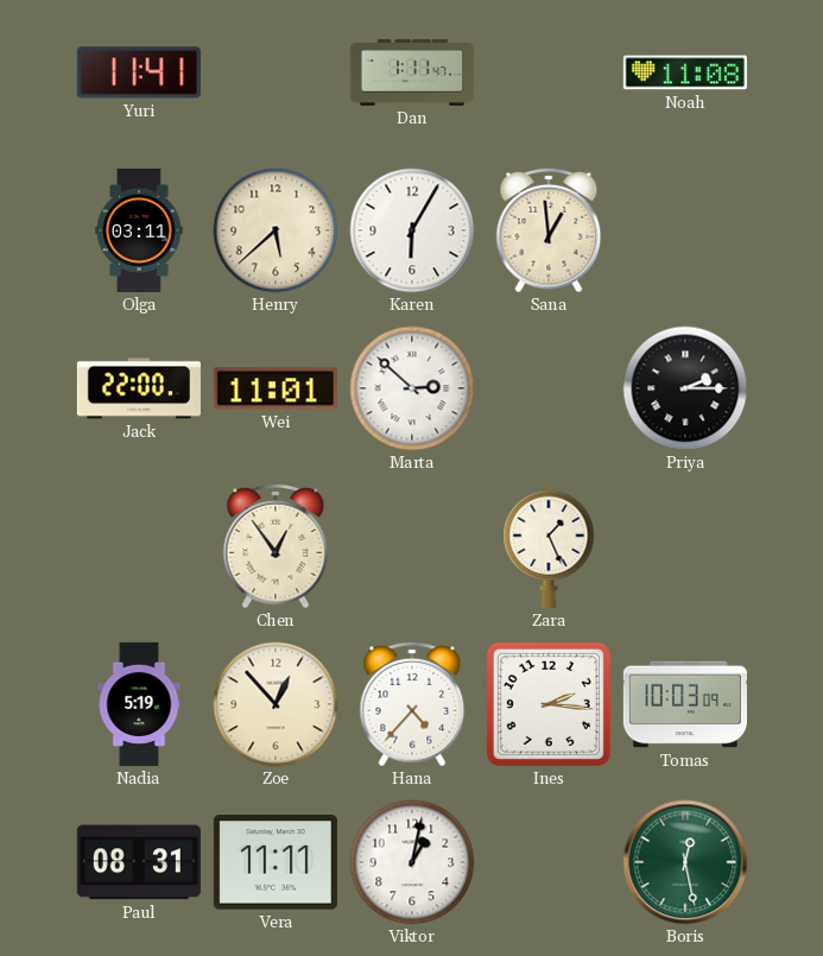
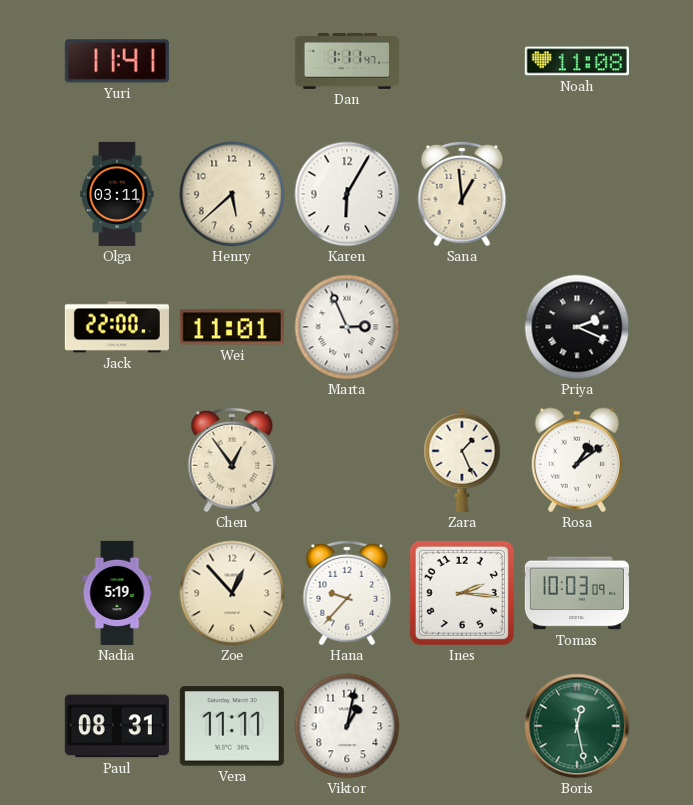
Marta: 2:52 -> 2:56 (347, 327)
Priya: 2:15 -> 2:19 (577, 327)
Rosa: none -> 1:09 (577, 460)
Hana: 4:37 -> 9:37 (347, 593)
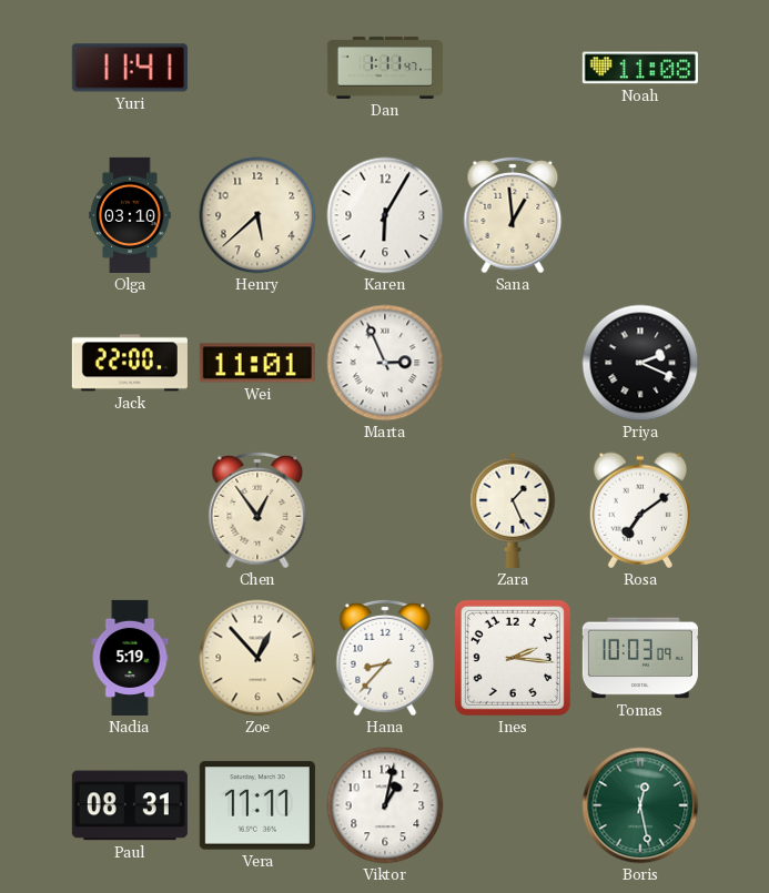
Olga: 03:11 -> 03:10 (130, 215)
Rosa: 1:09 -> 7:09 (640, 510)
Hana: 9:37 -> 8:37 (385, 658)
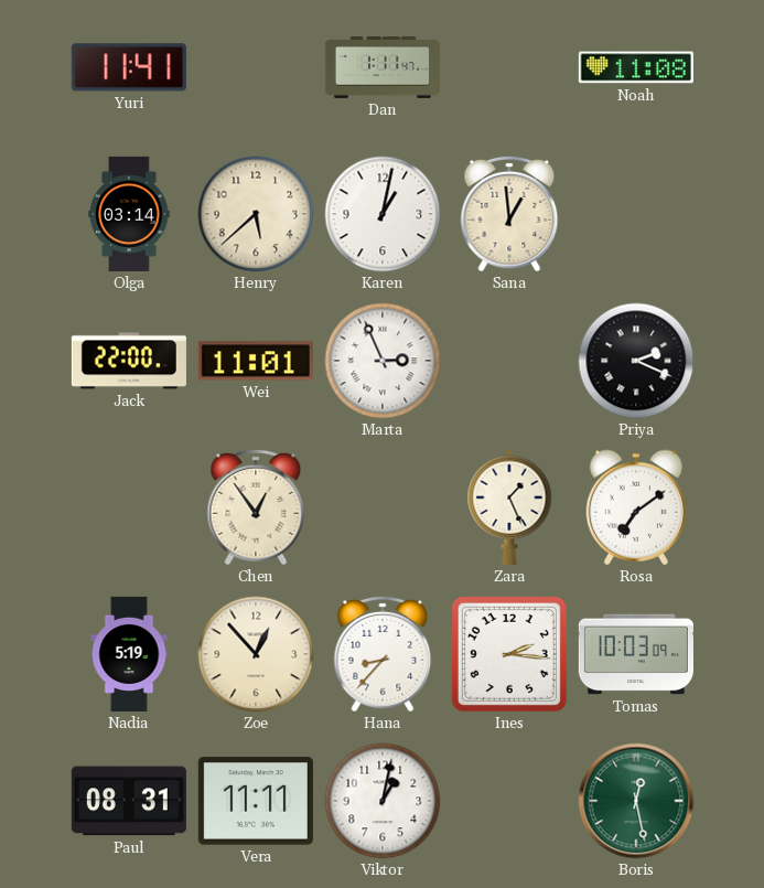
Olga: 03:10 -> 03:14 (129, 214)
Karen: 6:05 -> 1:02 (383, 214)
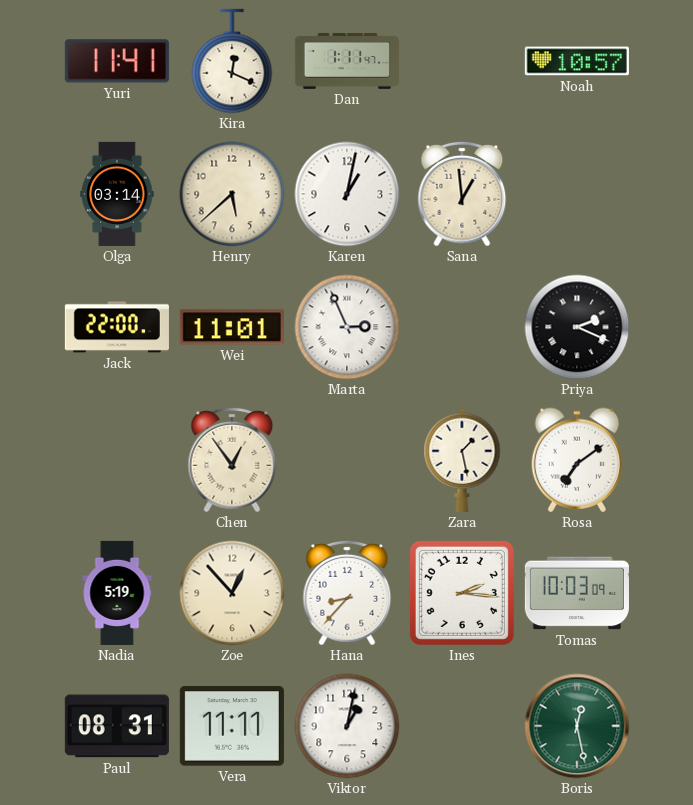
Kira: none -> 12:19 (232, 61)
Noah: 11:08 -> 10:57 (577, 61)
Zara: 1:26 -> 1:28 (462, 460)
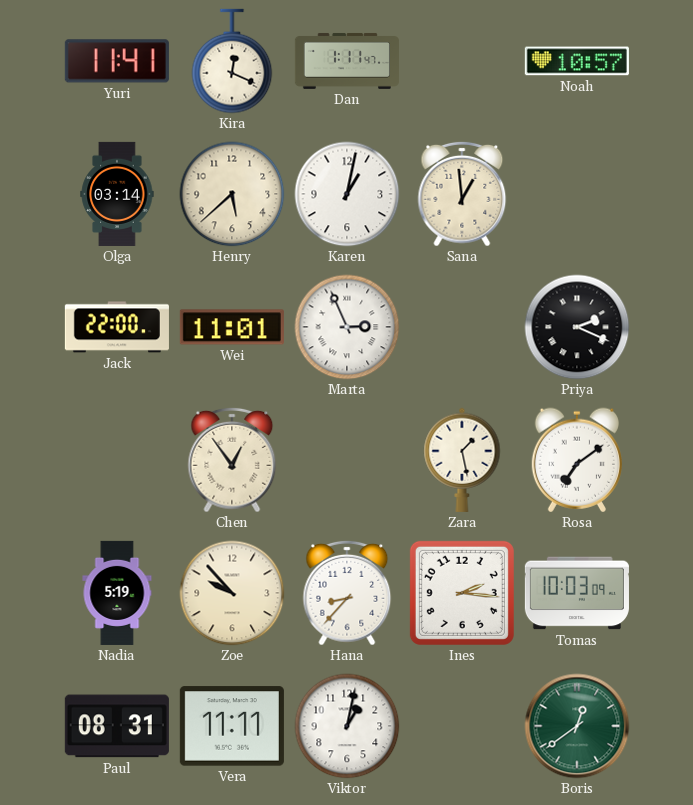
Zoe: 12:53 -> 9:53 (232, 593)
Boris: 12:28 -> 12:39 (577, 726)
